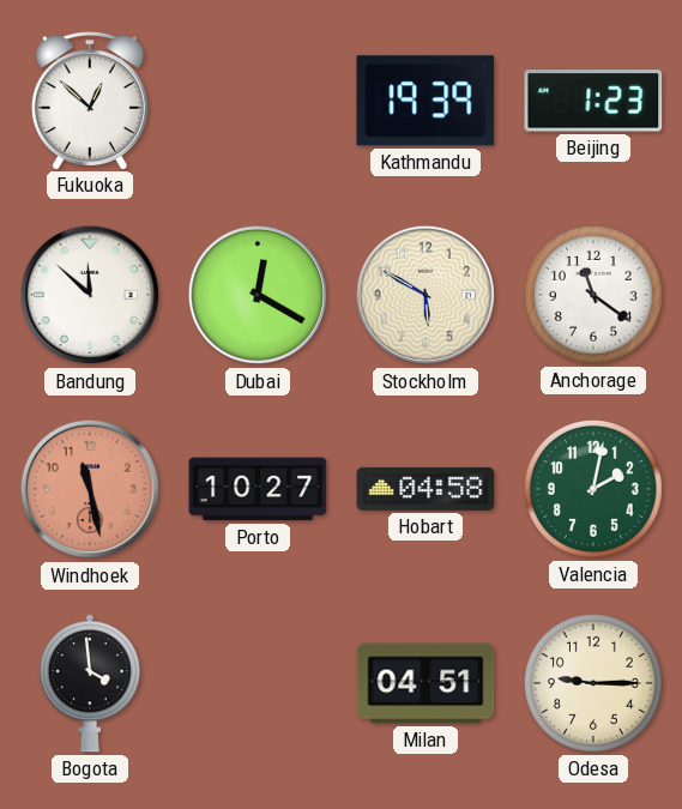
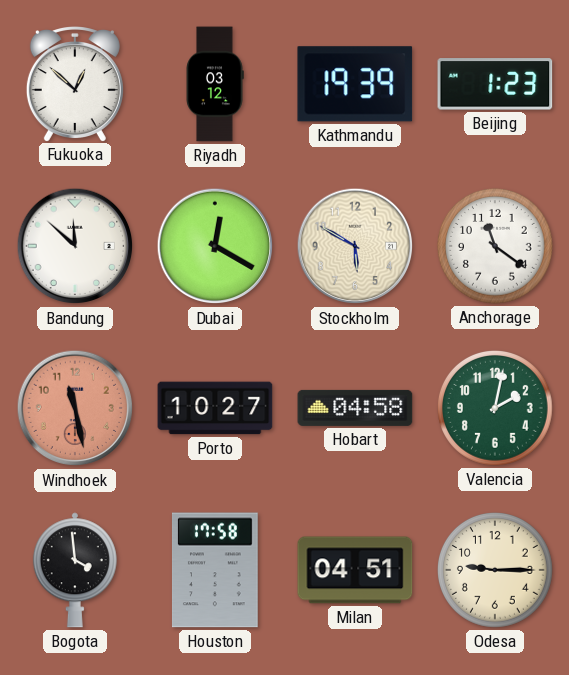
Riyadh: none -> 03:12 (215, 84)
Houston: none -> 17:58 (215, 570)
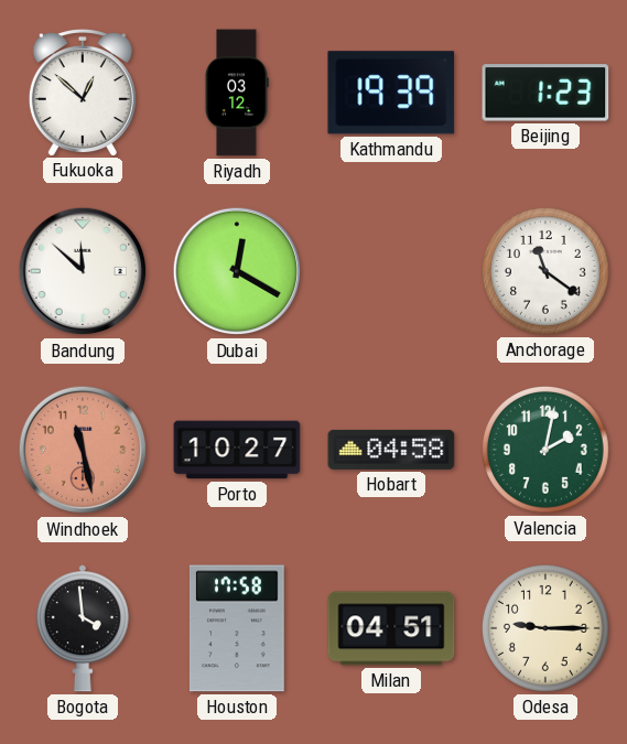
Stockholm: 5:50 -> none (355, 246)
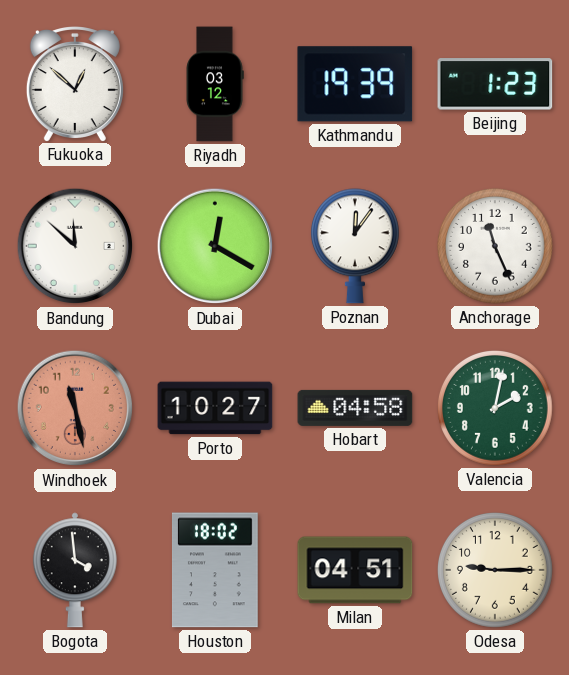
Poznan: none -> 12:06 (355, 246)
Anchorage: 11:21 -> 11:26 (496, 247)
Houston: 17:58 -> 18:02 (215, 570)
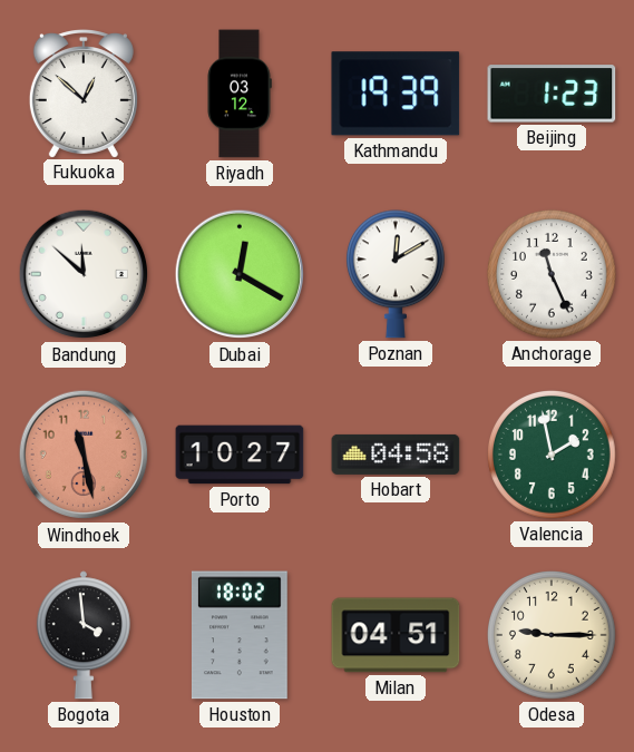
Poznan: 12:06 -> 12:10 (396, 274)
Valencia: 2:02 -> 1:58 (553, 456)
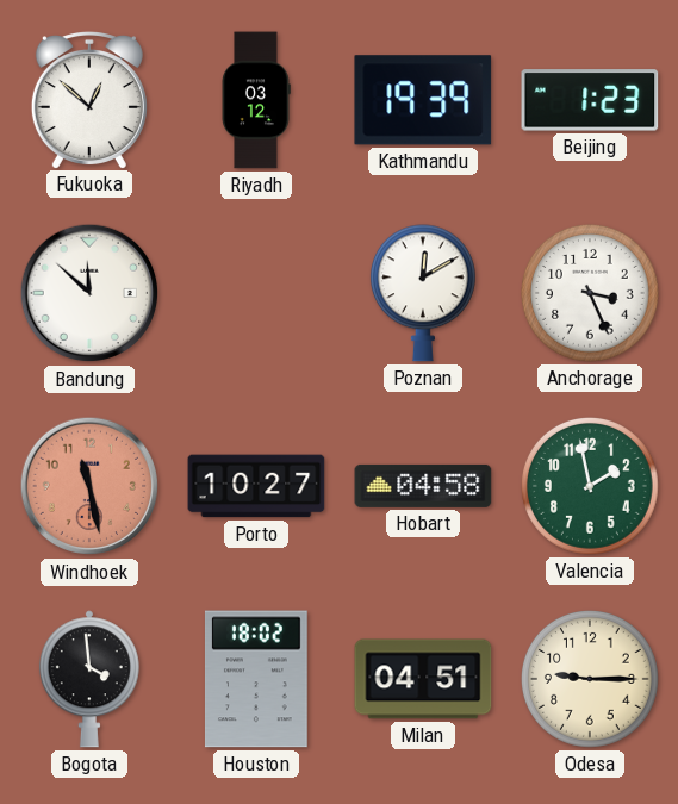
Dubai: 12:20 -> none (240, 274)
Anchorage: 11:26 -> 3:26 (591, 294)
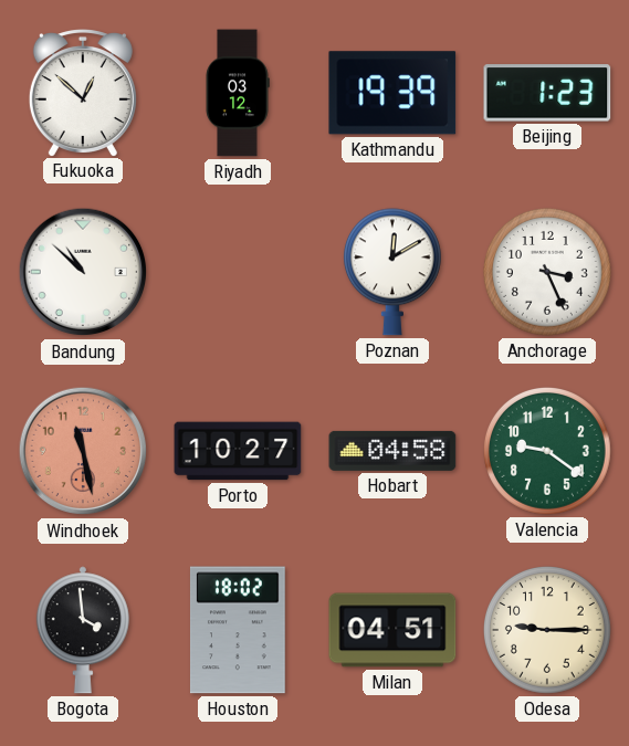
Bandung: 11:52 -> 10:52 (83, 272)
Valencia: 1:58 -> 9:21 (548, 452)
